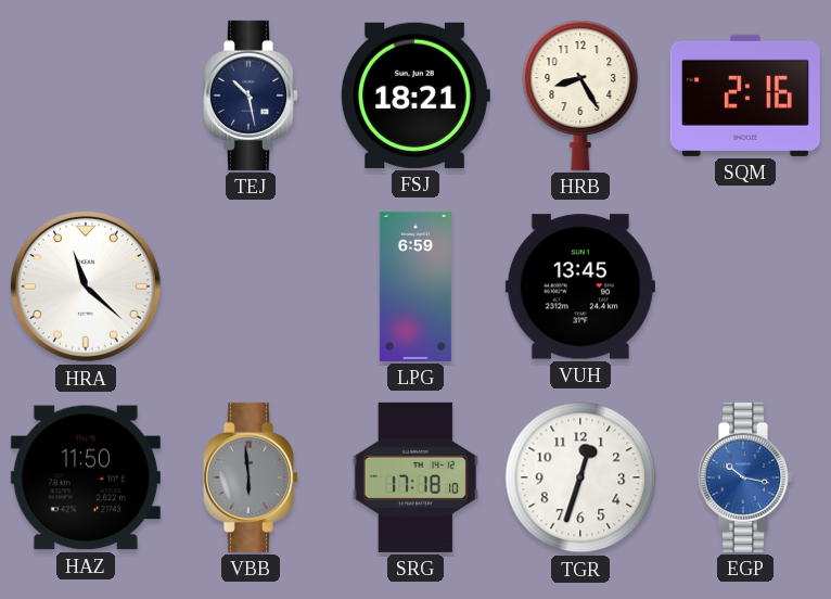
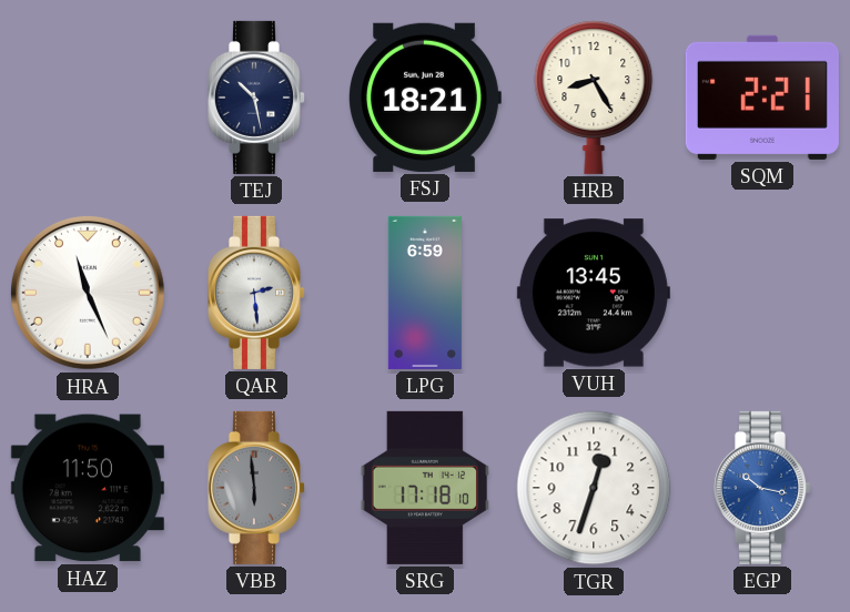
SQM: 2:16 -> 2:21 (762, 98)
HRA: 11:22 -> 11:26 (88, 293)
QAR: none -> 2:29 (255, 293)
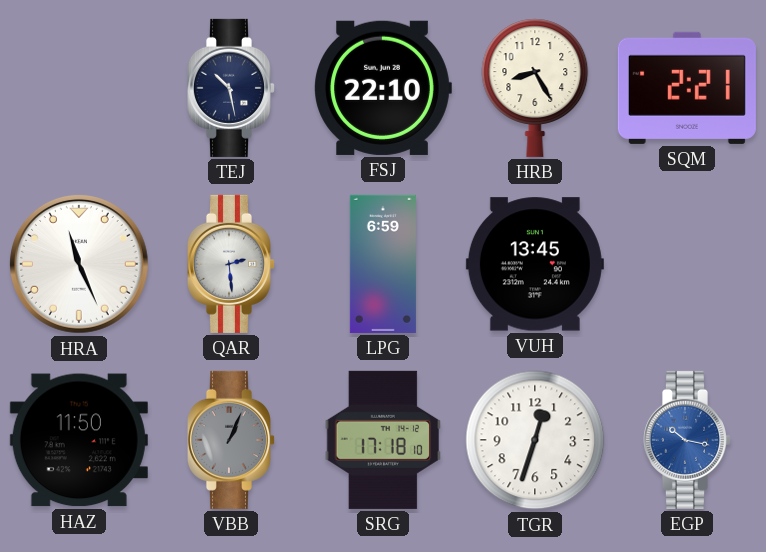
FSJ: 18:21 -> 22:10 (383, 88)
VBB: 5:59 -> 1:04 (230, 440)
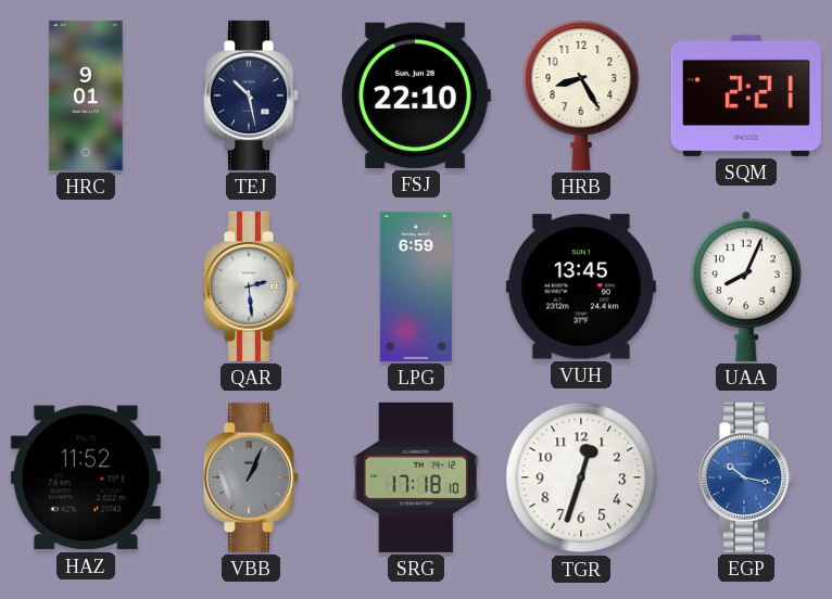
HRC: none -> 9:01 (86, 95)
HRA: 11:26 -> none (79, 264)
UAA: none -> 8:04 (746, 286)
HAZ: 11:50 -> 11:52 (86, 477)
